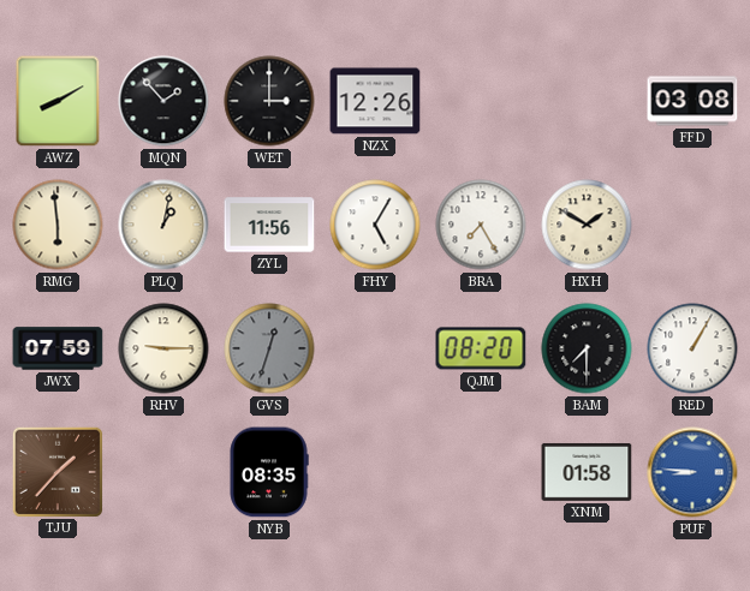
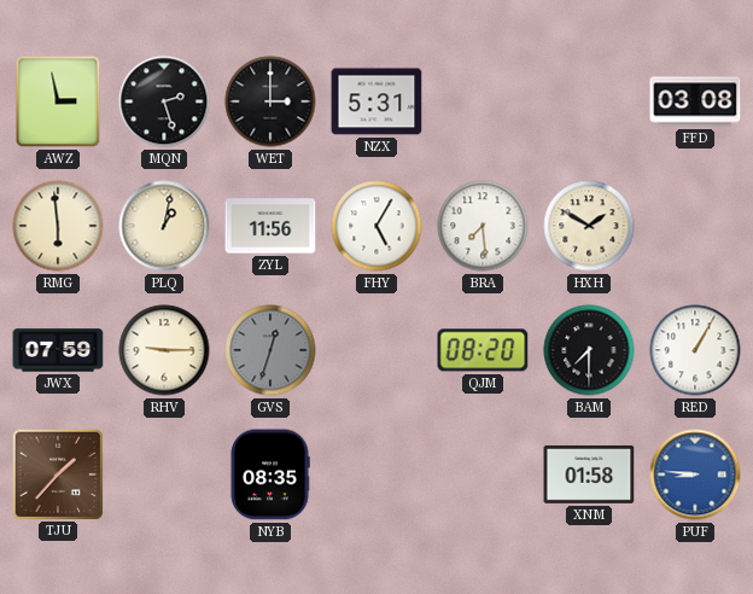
AWZ: 8:10 -> 2:58 (58, 101)
MQN: 1:53 -> 2:27 (164, 101)
NZX: 12:26 -> 5:31 (376, 101)
BRA: 7:25 -> 7:29 (483, 226)
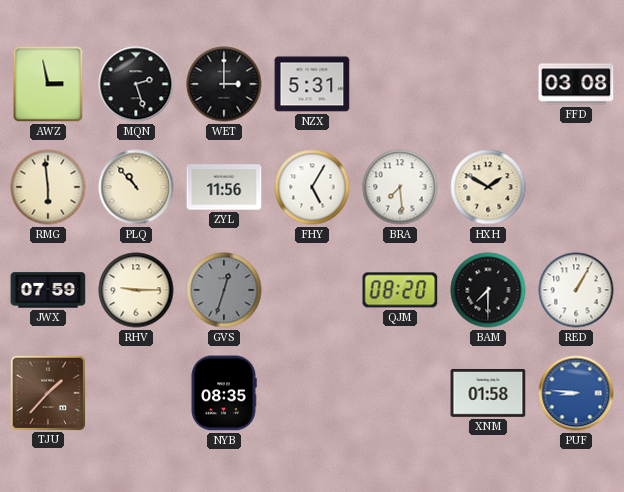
PLQ: 1:02 -> 10:53 (136, 187)
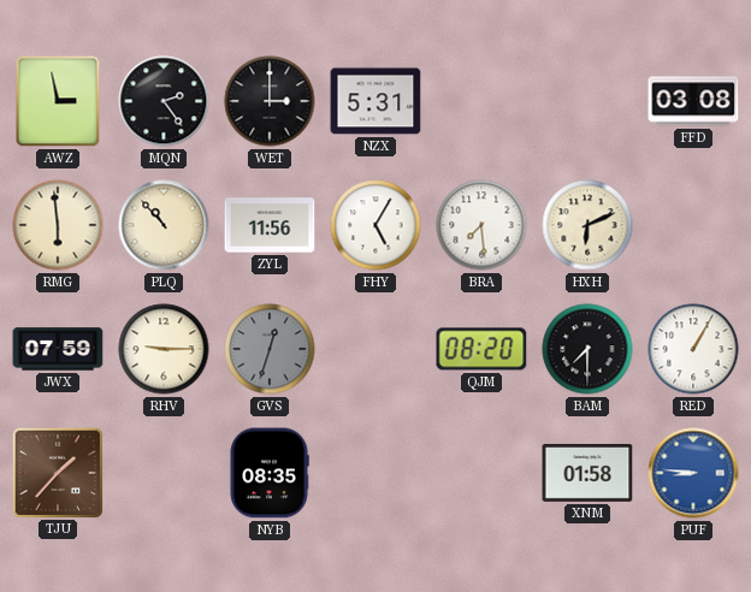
MQN: 2:27 -> 2:24 (164, 101)
HXH: 1:50 -> 6:11 (587, 225)
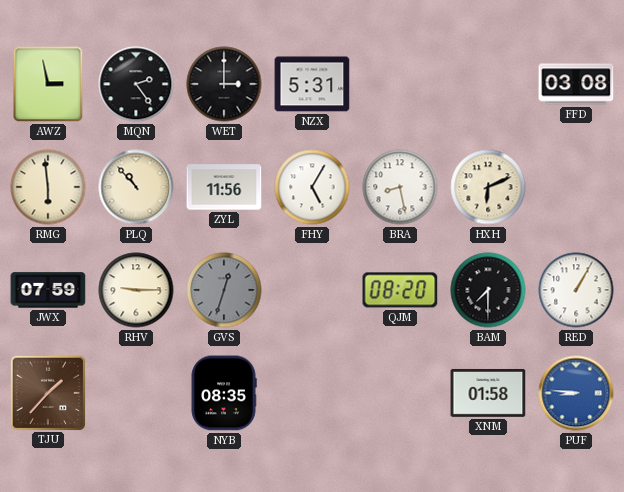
BRA: 7:29 -> 8:28 (400, 187)
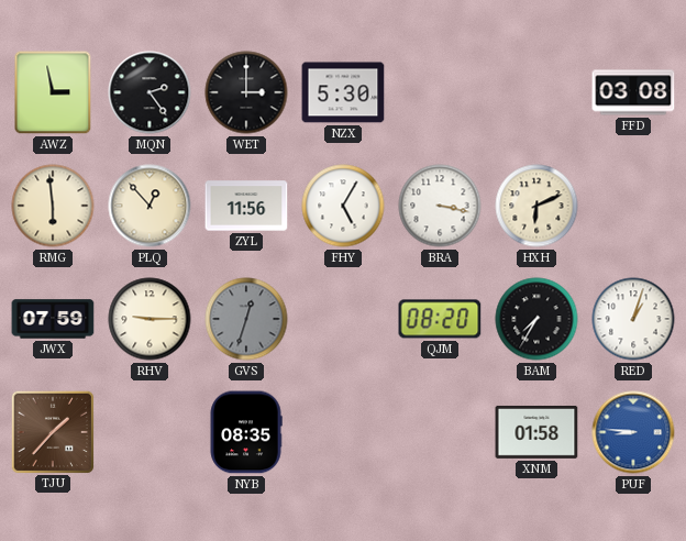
NZX: 5:31 -> 5:30 (343, 92)
PLQ: 10:53 -> 12:53 (150, 206)
BRA: 8:28 -> 3:17 (440, 206)
BAM: 7:30 -> 7:35 (536, 319)
RED: 1:05 -> 1:03 (633, 319)
